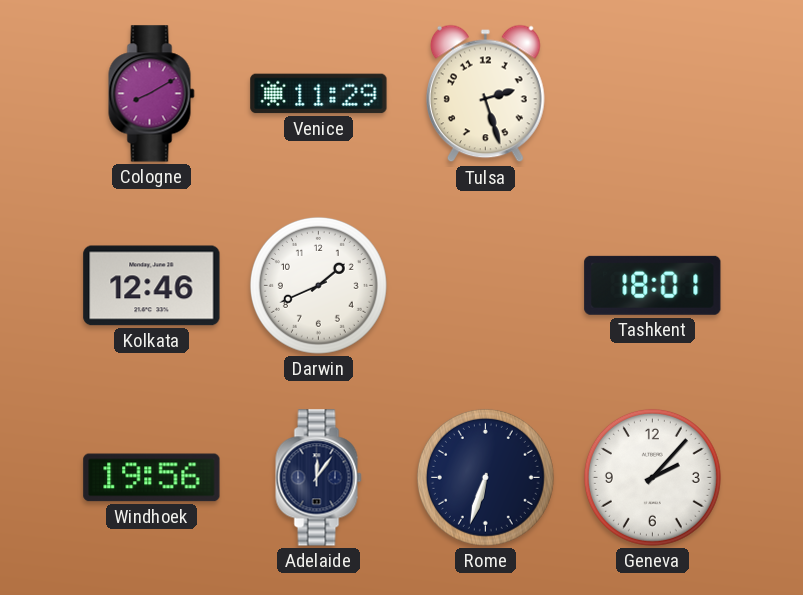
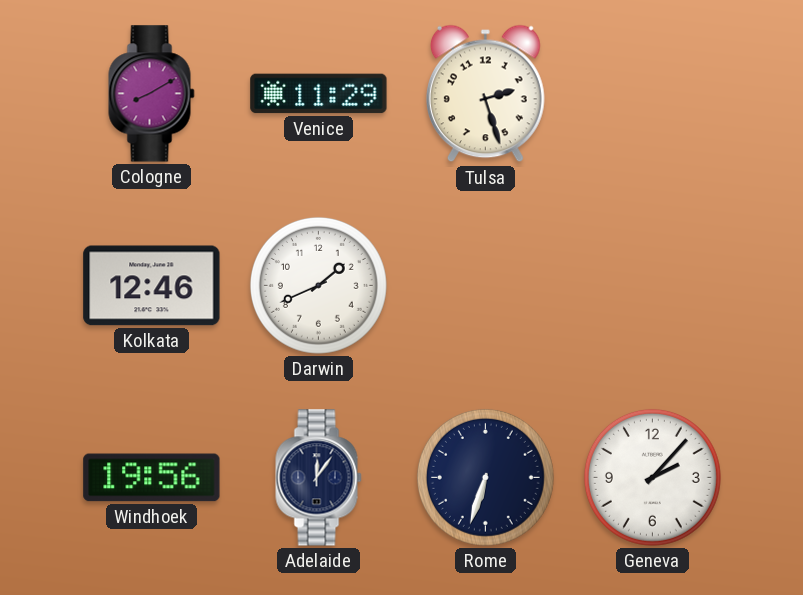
Tashkent: 18:01 -> none (653, 285)
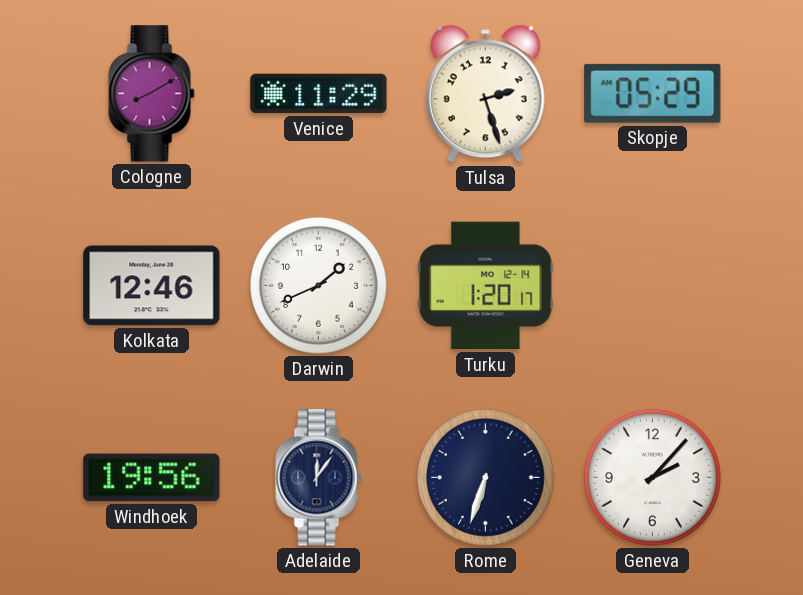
Skopje: none -> 05:29 (653, 93)
Turku: none -> 1:20 (486, 286)
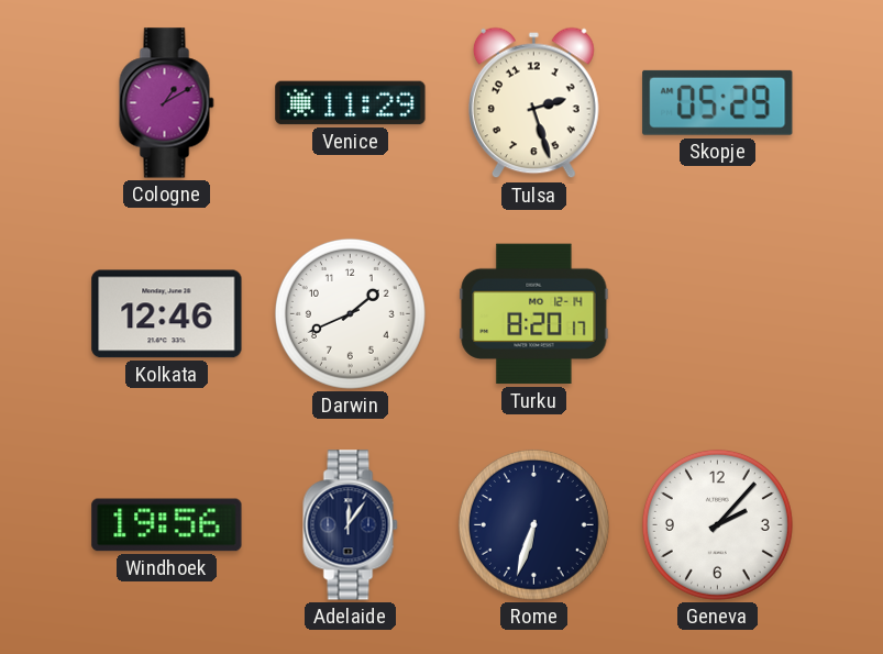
Cologne: 8:10 -> 1:10 (167, 103)
Turku: 1:20 -> 8:20 (534, 314)
